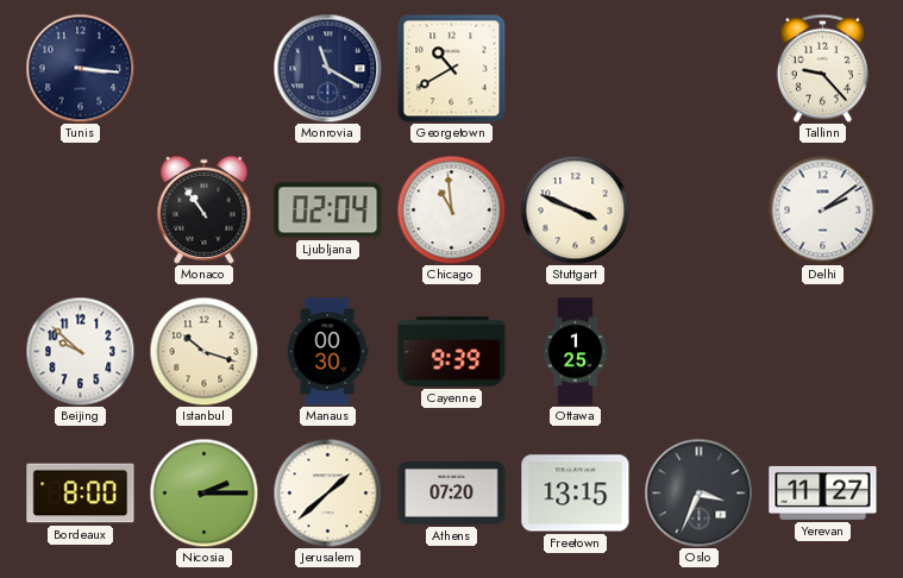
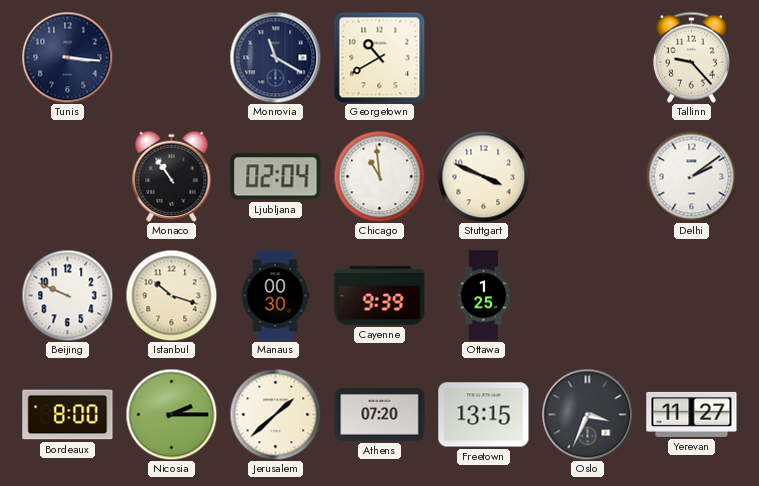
Beijing: 9:52 -> 9:49 (67, 295)
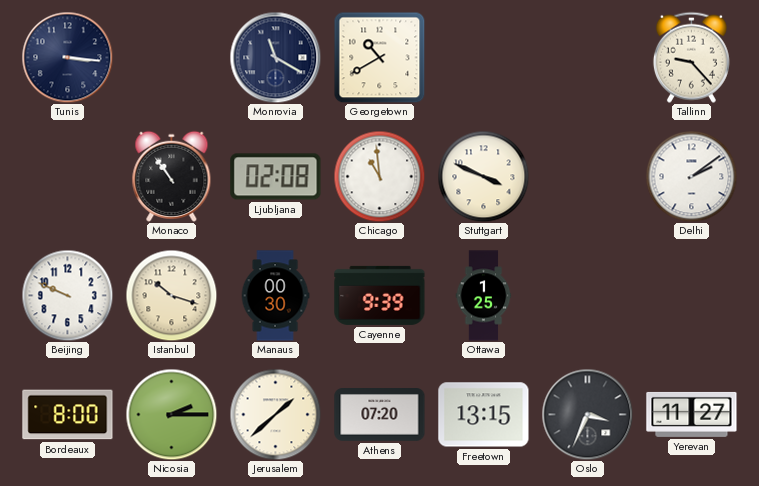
Ljubljana: 02:04 -> 02:08 (276, 177)
